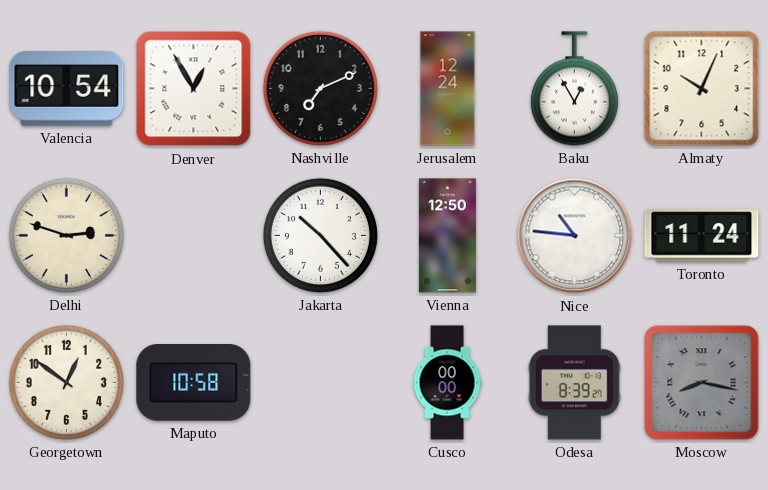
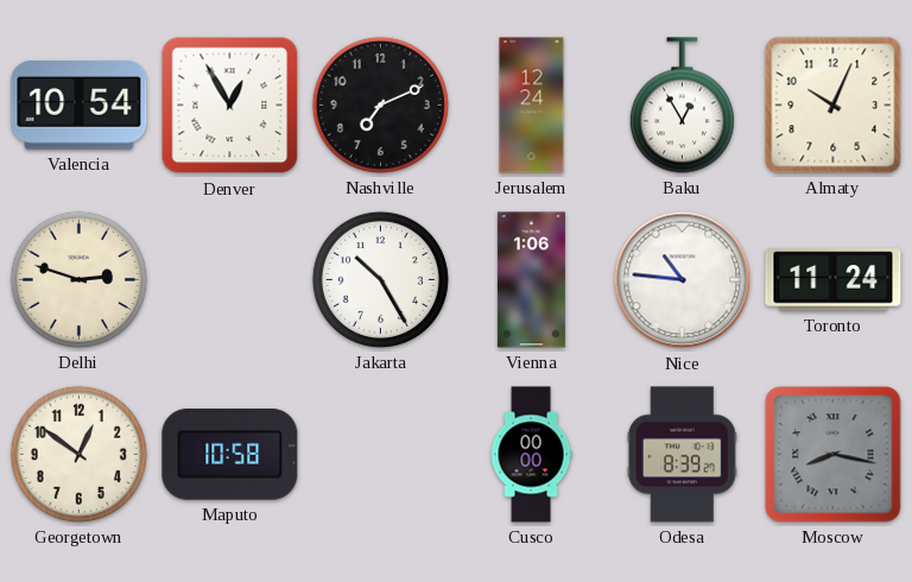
Jakarta: 10:23 -> 10:25 (380, 279)
Vienna: 12:50 -> 1:06 (531, 280)
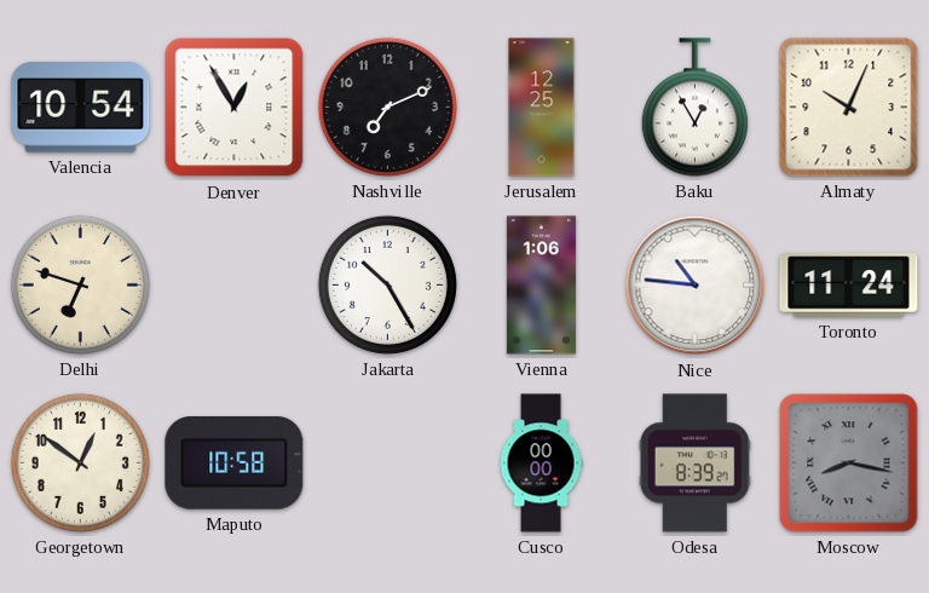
Jerusalem: 12:24 -> 12:25 (542, 108)
Delhi: 2:48 -> 6:48 (80, 284)
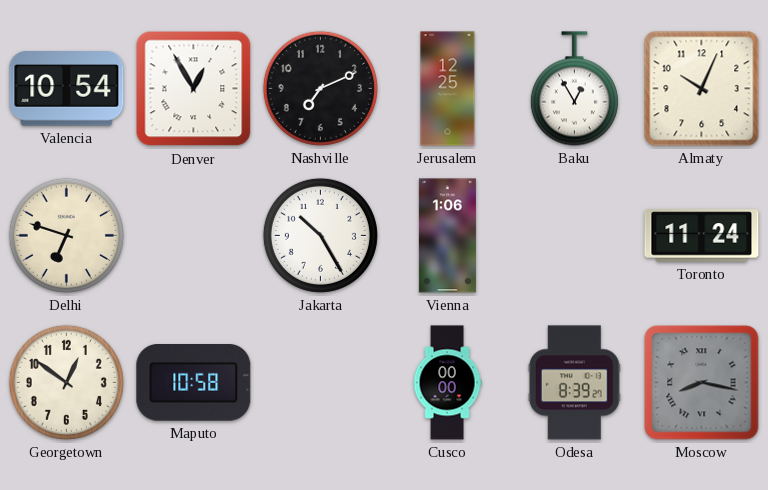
Nice: 10:46 -> none (696, 286)
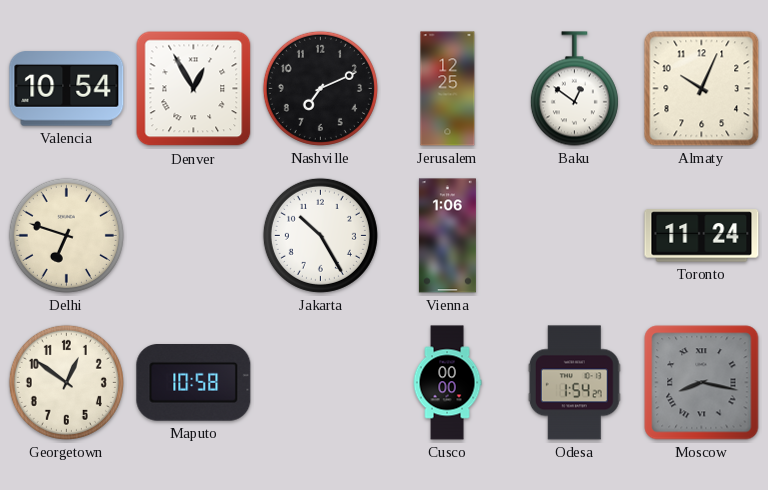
Baku: 12:55 -> 12:51 (574, 89)
Odesa: 8:39 -> 1:54 (574, 383)
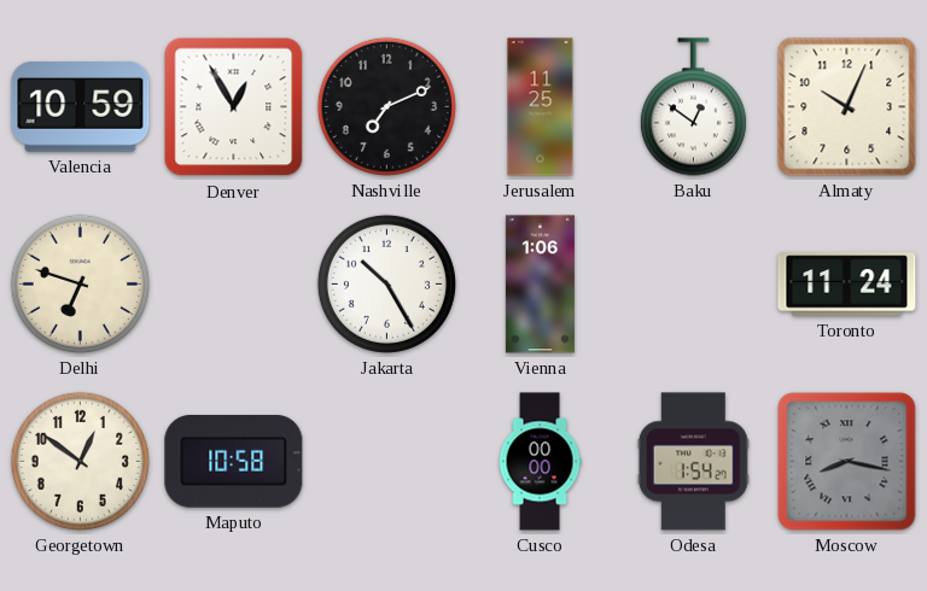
Valencia: 10:54 -> 10:59 (81, 107)
Jerusalem: 12:25 -> 11:25 (541, 107)
